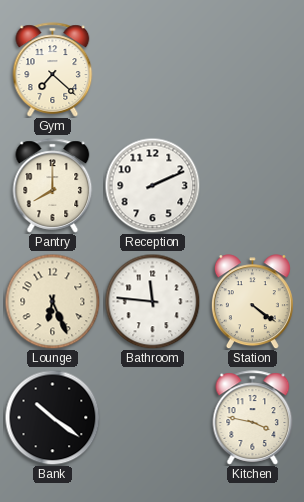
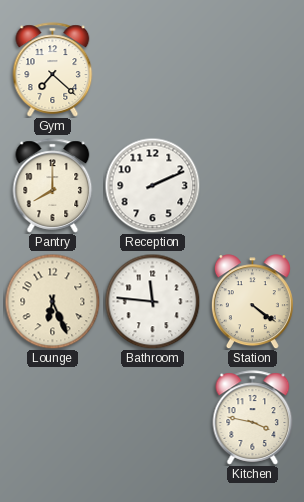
Bank: 10:21 -> none (52, 417)
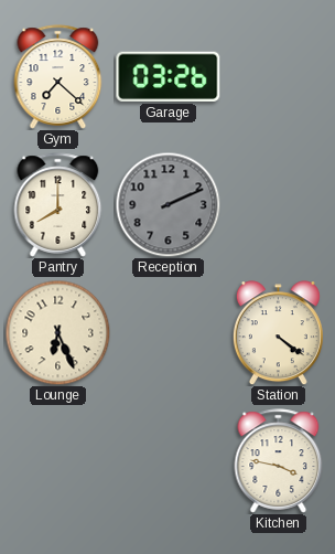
Garage: none -> 03:26 (169, 76)
Reception dial: white -> grey (167, 204)
Bathroom: 11:46 -> none (152, 301)
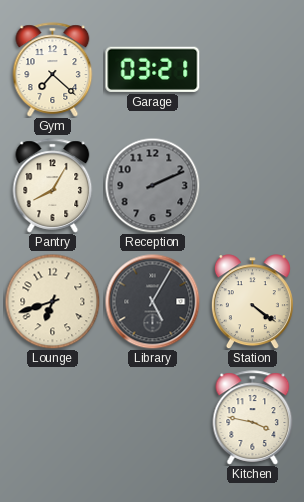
Garage: 03:26 -> 03:21 (153, 69)
Pantry: 8:00 -> 8:05 (53, 186)
Lounge: 6:26 -> 6:42 (52, 301)
Library: none -> 5:05 (152, 301)
